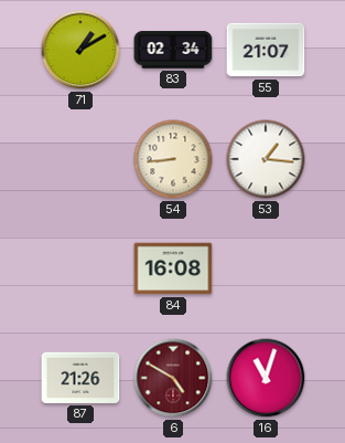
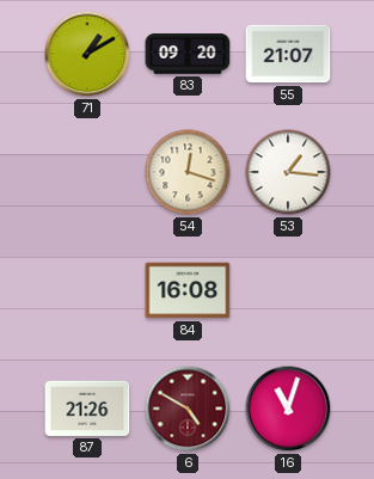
83: 02:34 -> 09:20 (188, 54)
54: 8:44 -> 12:18 (188, 172)
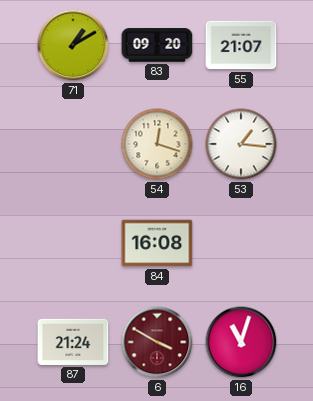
87: 21:26 -> 21:24 (73, 342)
6: 4:50 -> 3:50 (157, 342)
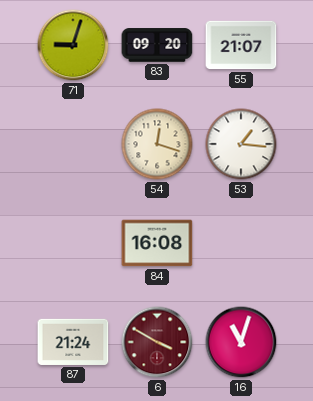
71: 1:10 -> 9:03 (73, 45)
